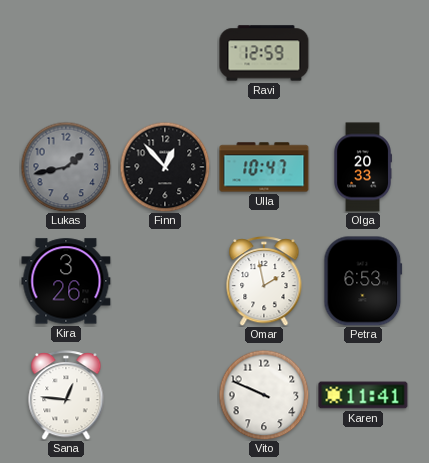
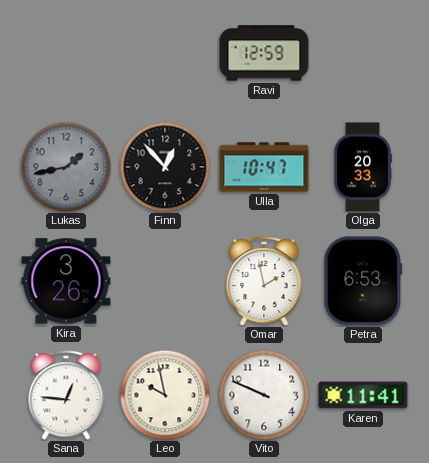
Leo: none -> 9:58 (165, 395)
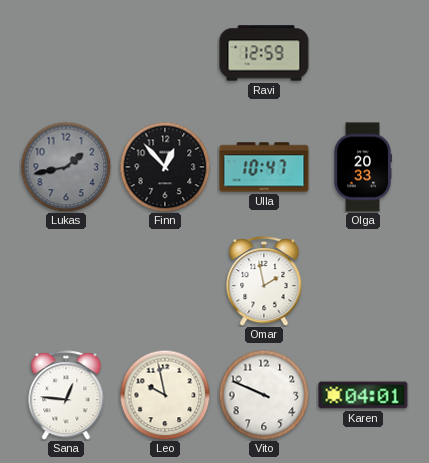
Kira: 3:26 -> none (66, 281)
Petra: 6:53 -> none (363, 281)
Karen: 11:41 -> 04:01 (363, 395)
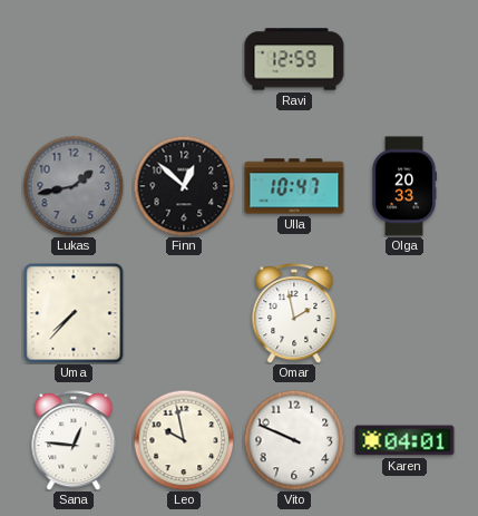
Finn: 12:53 -> 12:52 (184, 186)
Uma: none -> 7:37 (74, 313)
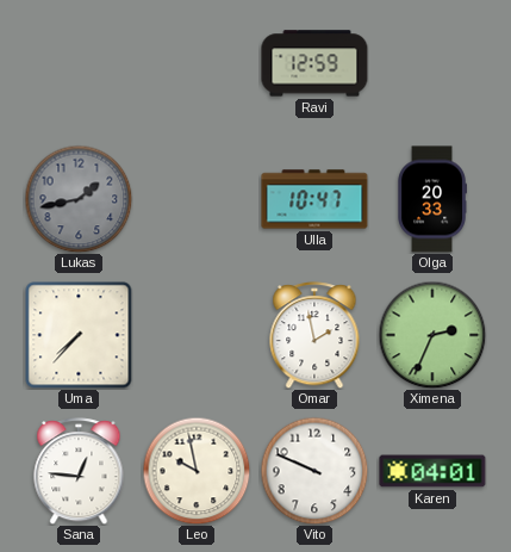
Finn: 12:52 -> none (184, 186)
Ximena: none -> 2:34 (432, 335)
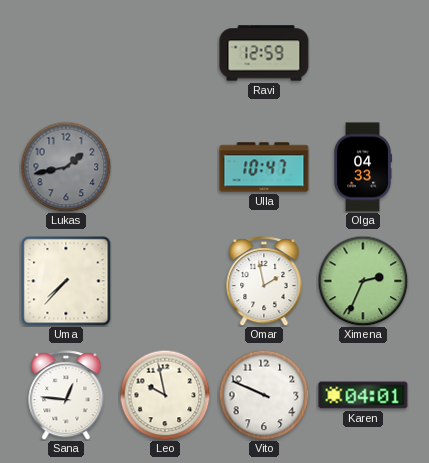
Olga: 20:33 -> 04:33 (363, 167)
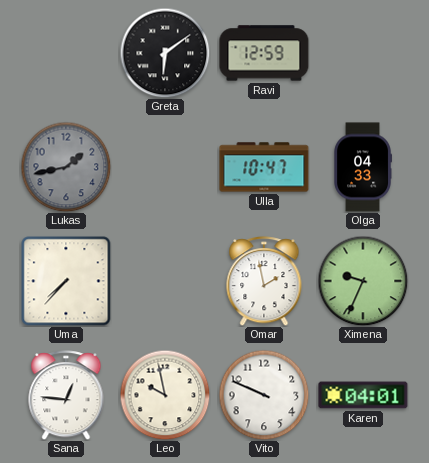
Greta: none -> 6:09 (165, 53)
Ximena: 2:34 -> 9:34 (363, 281)
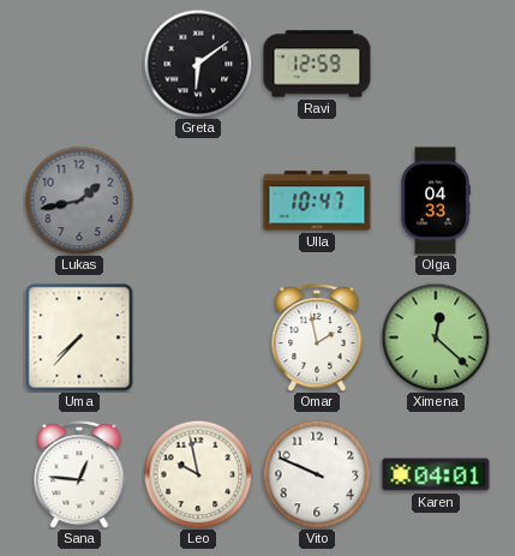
Ximena: 9:34 -> 12:22 (436, 337)
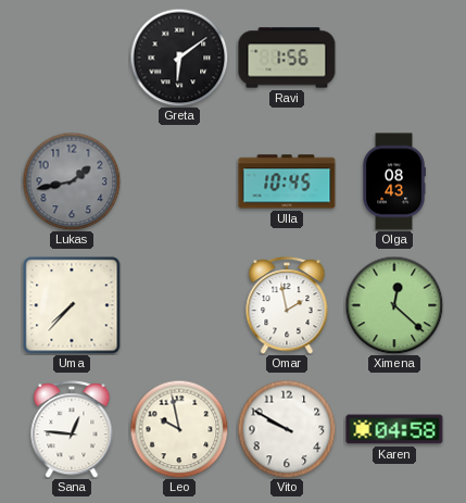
Ravi: 12:59 -> 1:56 (287, 58)
Ulla: 10:47 -> 10:45 (287, 181)
Olga: 04:33 -> 08:43 (394, 181)
Vito: 9:49 -> 9:50 (287, 429)
Karen: 04:01 -> 04:58 (394, 429)
